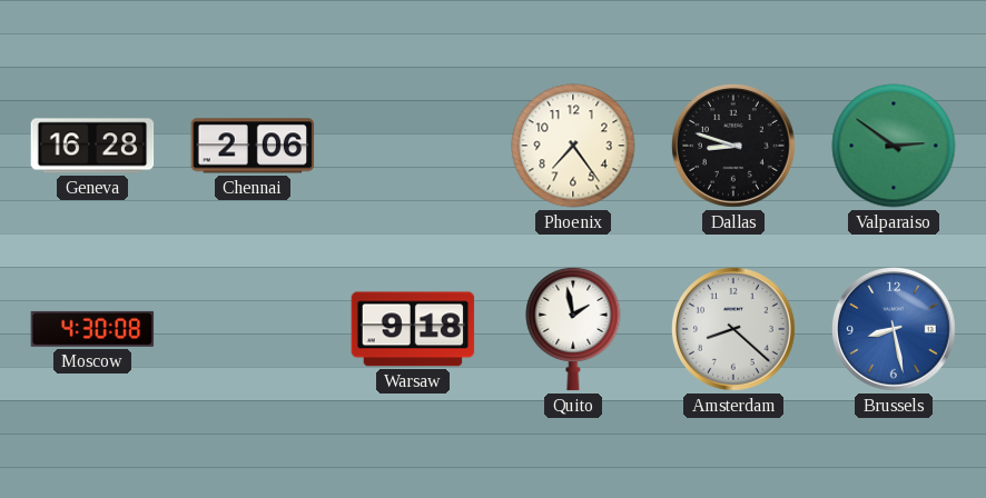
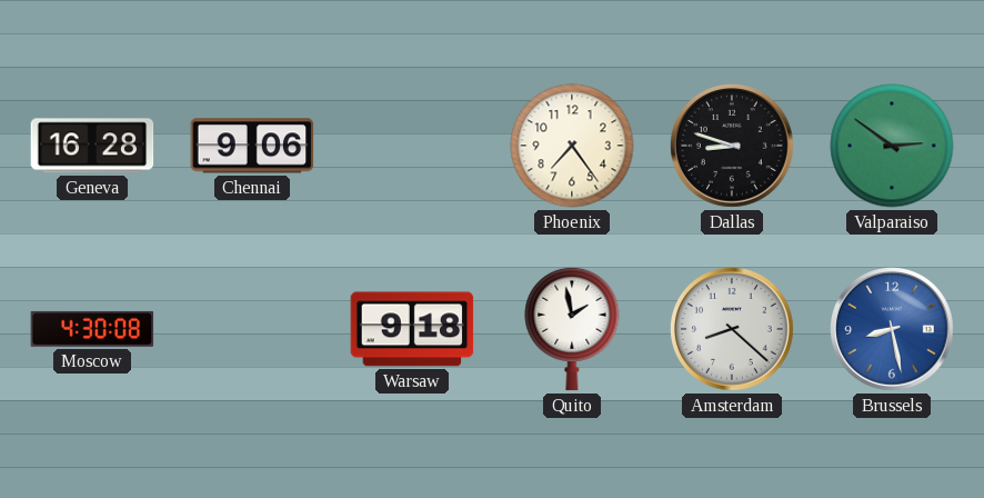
Chennai: 2:06 -> 9:06 (252, 146)
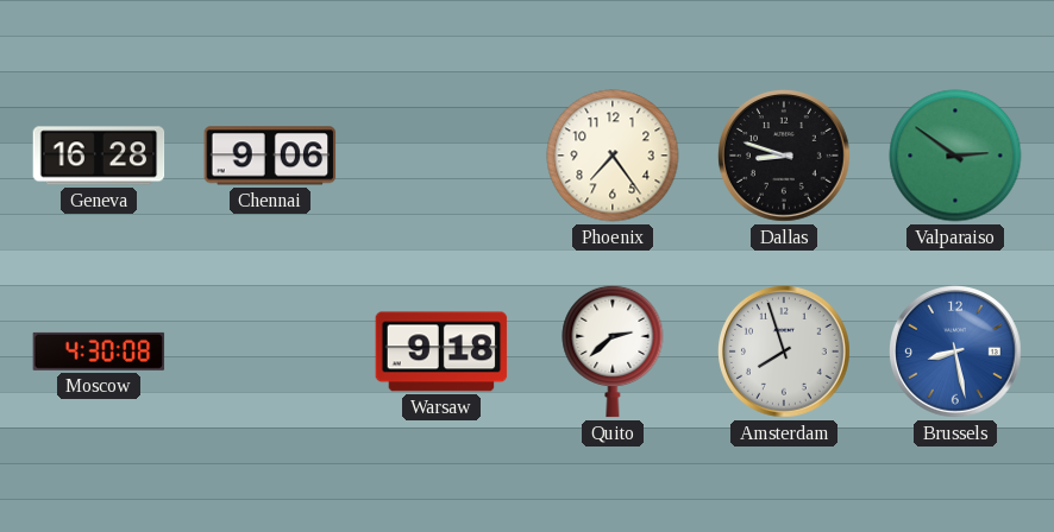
Quito: 1:58 -> 2:38 (613, 351)
Amsterdam: 8:22 -> 7:57 (785, 353)
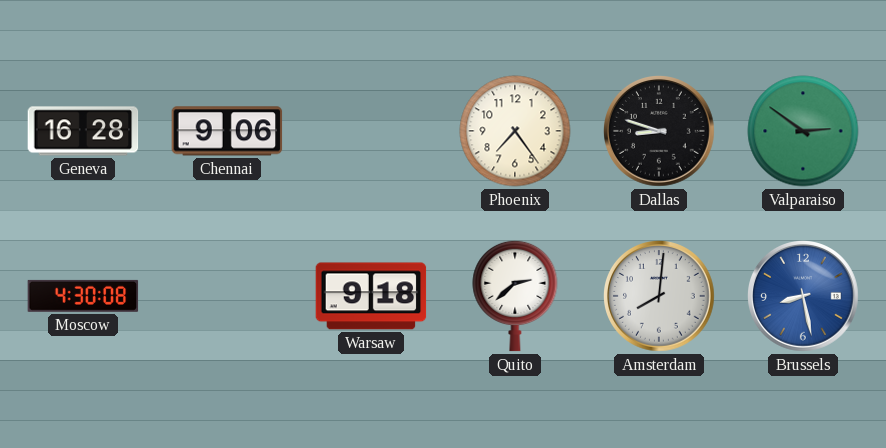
Amsterdam: 7:57 -> 8:01 (660, 297)
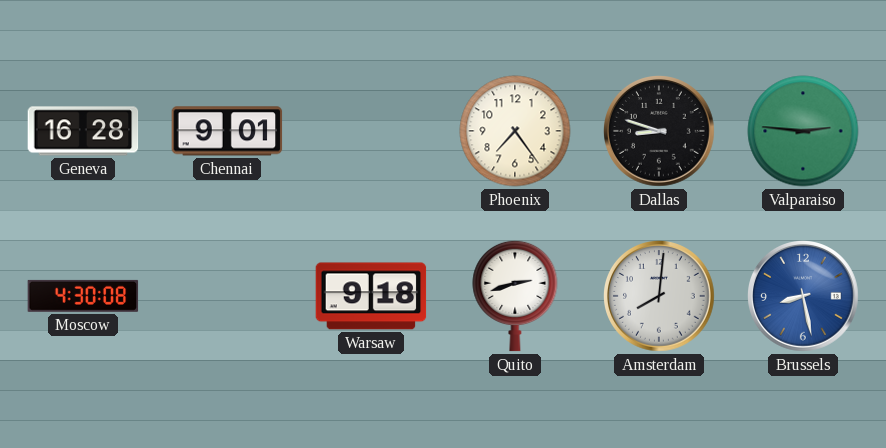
Chennai: 9:06 -> 9:01 (227, 131)
Valparaiso: 2:51 -> 2:46 (803, 131)
Quito: 2:38 -> 2:42 (515, 296)
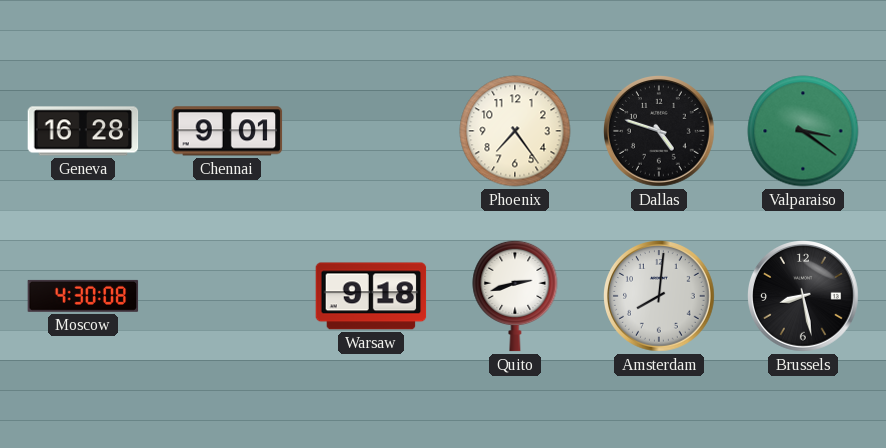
Dallas: 8:48 -> 4:48 (660, 132)
Valparaiso: 2:46 -> 3:21 (803, 131)
Brussels dial: blue -> black (804, 297)
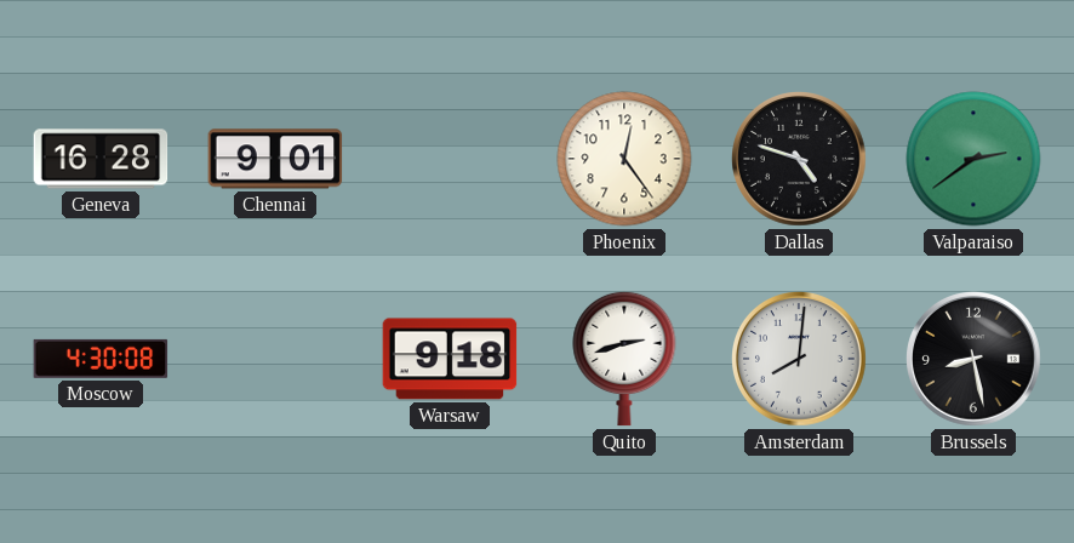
Phoenix: 7:24 -> 12:24 (624, 159)
Valparaiso: 3:21 -> 2:39 (973, 159)
